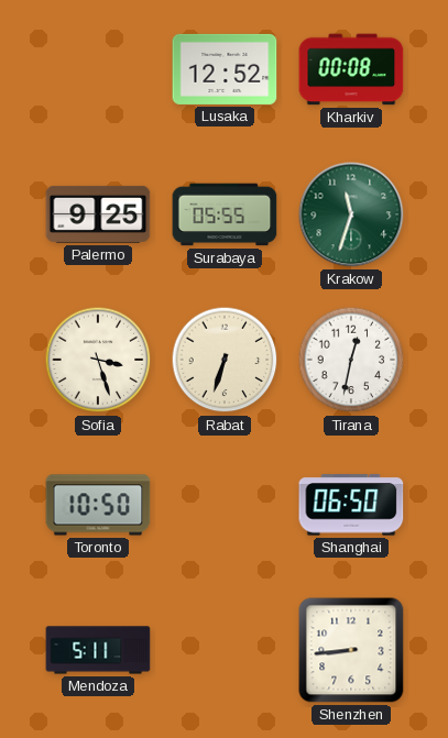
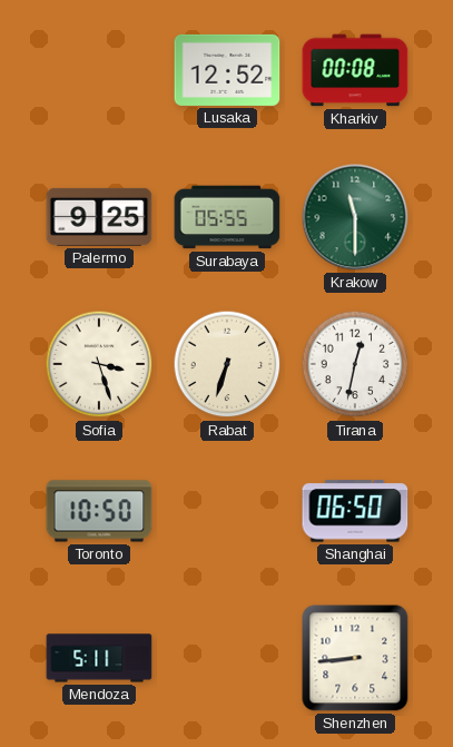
Krakow: 11:33 -> 11:30 (355, 217)
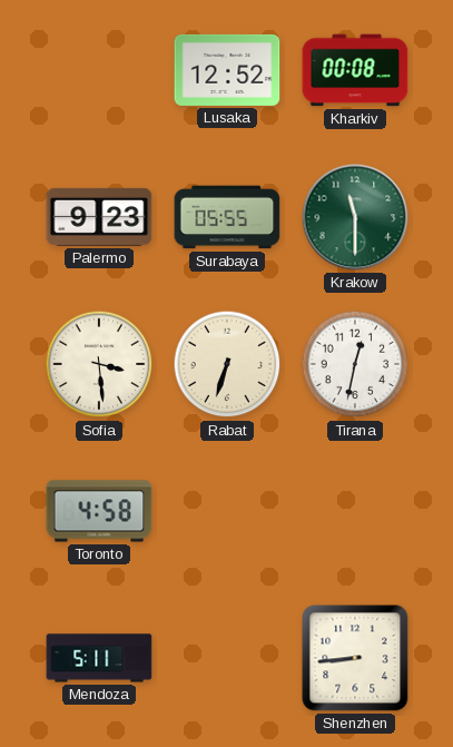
Palermo: 9:25 -> 9:23 (99, 217)
Sofia: 3:27 -> 3:29 (99, 364)
Toronto: 10:50 -> 4:58 (99, 511)
Shanghai: 06:50 -> none (355, 511)
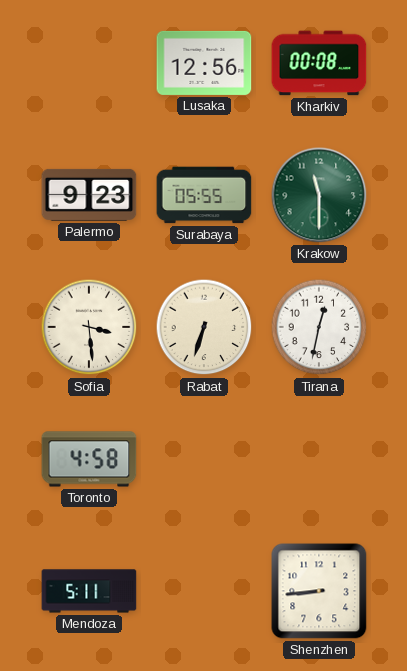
Lusaka: 12:52 -> 12:56 (204, 63)
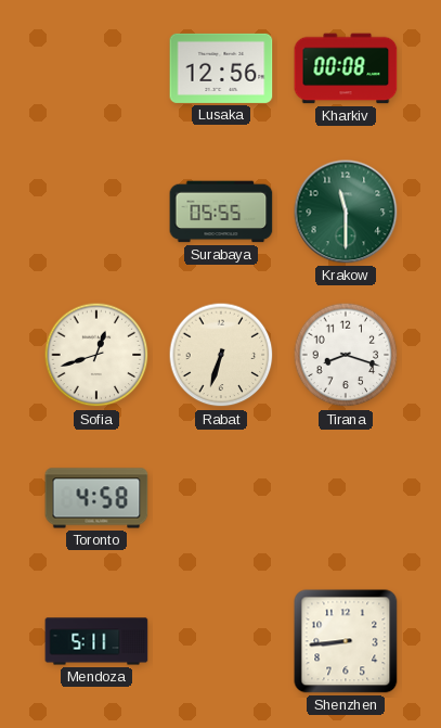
Palermo: 9:23 -> none (89, 195)
Sofia: 3:29 -> 12:42 (96, 355)
Tirana: 12:32 -> 8:18 (346, 355)
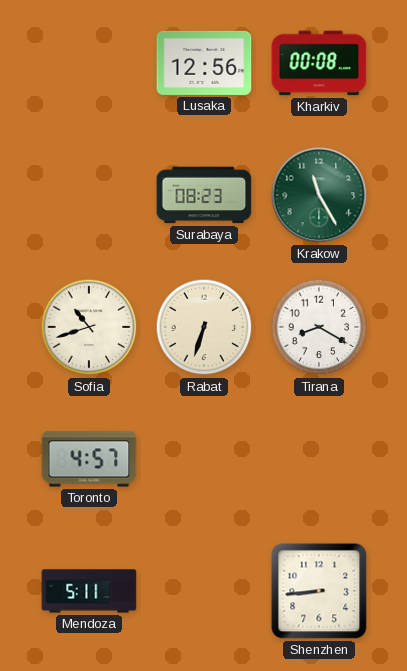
Surabaya: 05:55 -> 08:23 (204, 195)
Krakow: 11:30 -> 11:25 (319, 195)
Sofia: 12:42 -> 10:42 (89, 327)
Tirana: 8:18 -> 8:20 (319, 327)
Toronto: 4:58 -> 4:57 (89, 459)
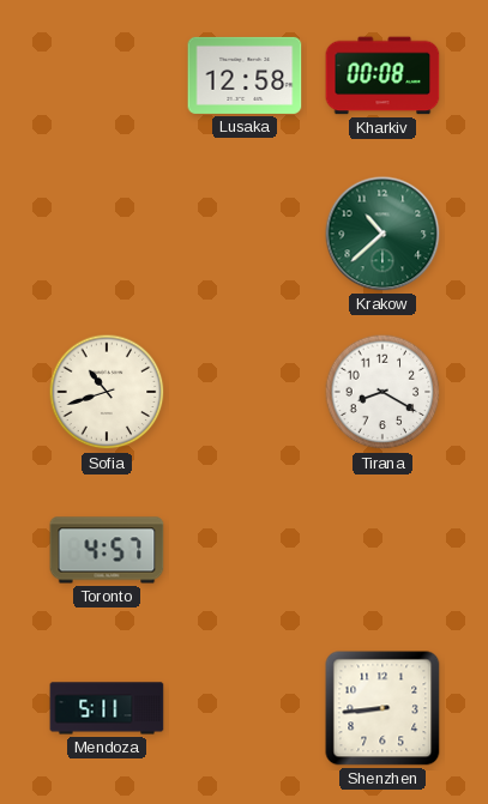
Lusaka: 12:56 -> 12:58 (245, 75)
Surabaya: 08:23 -> none (204, 195)
Krakow: 11:25 -> 10:38 (382, 234)
Rabat: 6:33 -> none (204, 327)
